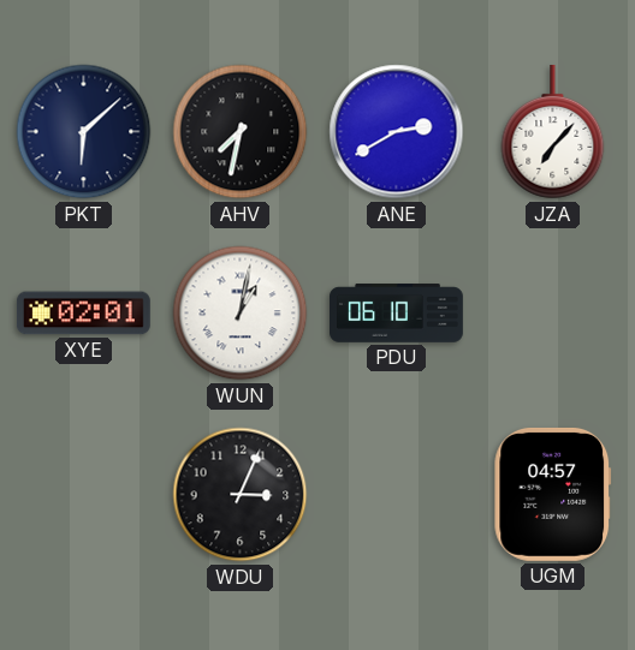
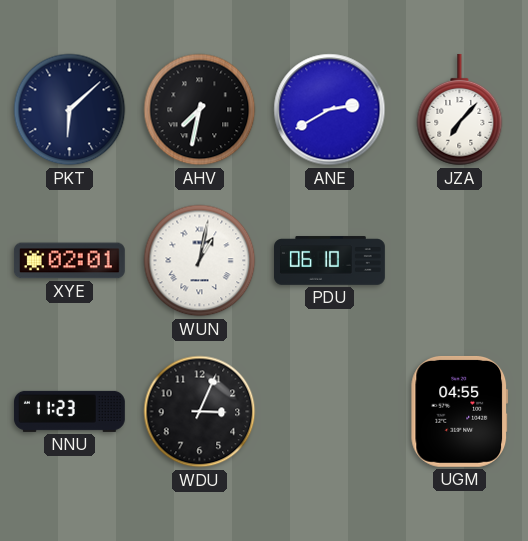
NNU: none -> 11:23 (69, 411)
UGM: 04:57 -> 04:55 (460, 411)
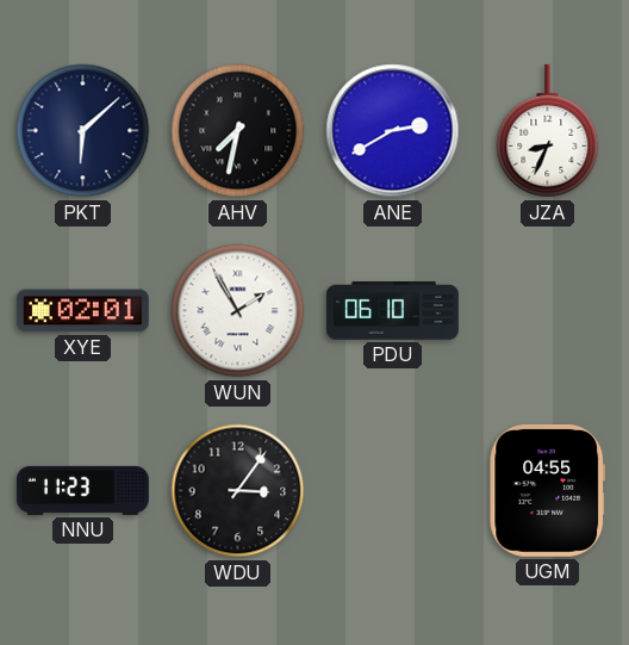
JZA: 7:07 -> 8:34 (548, 131)
WUN: 1:02 -> 1:55 (238, 311)
WDU: 3:04 -> 3:06 (238, 491)
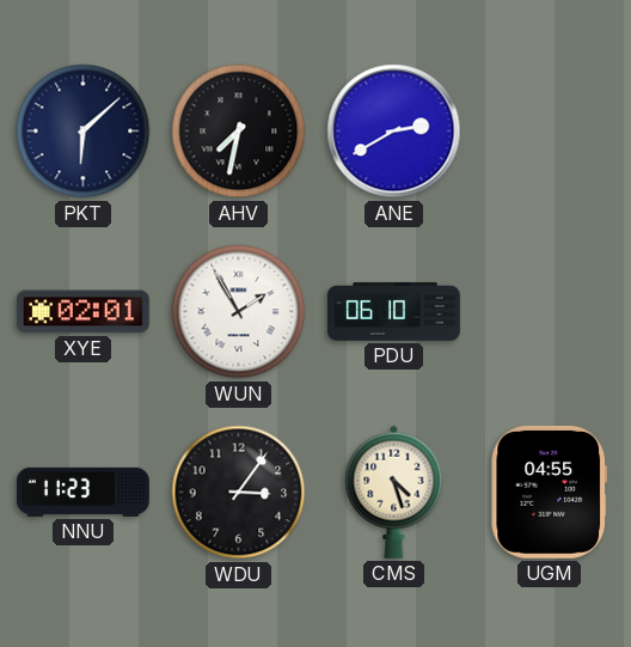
JZA: 8:34 -> none (548, 131)
CMS: none -> 4:27 (394, 492)
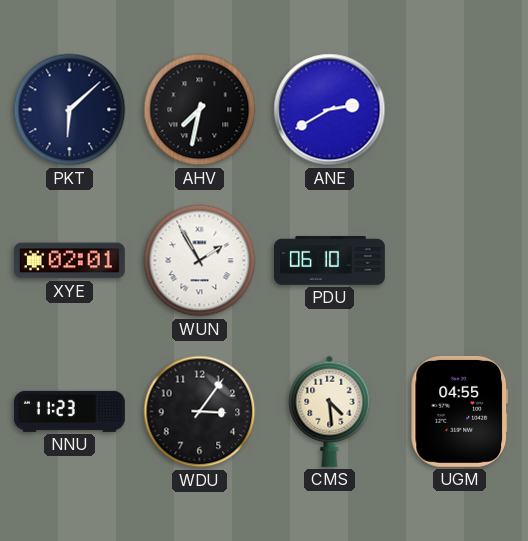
CMS: 4:27 -> 4:29 (330, 411)
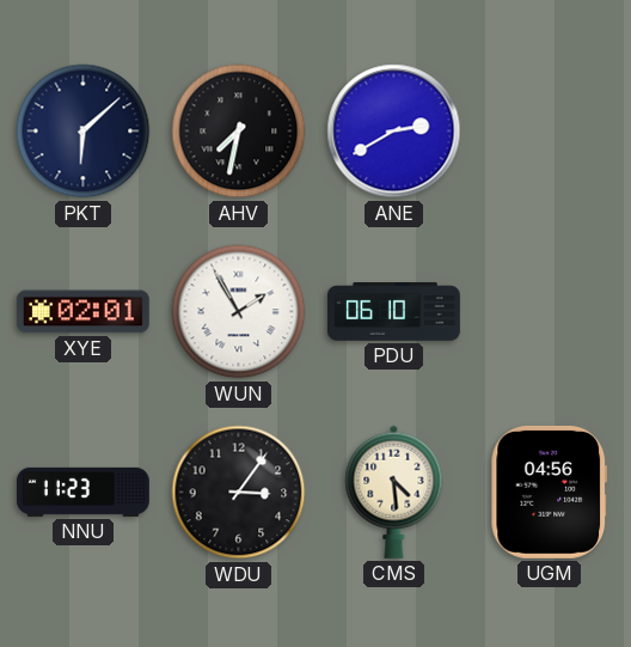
UGM: 04:55 -> 04:56 (550, 492)
